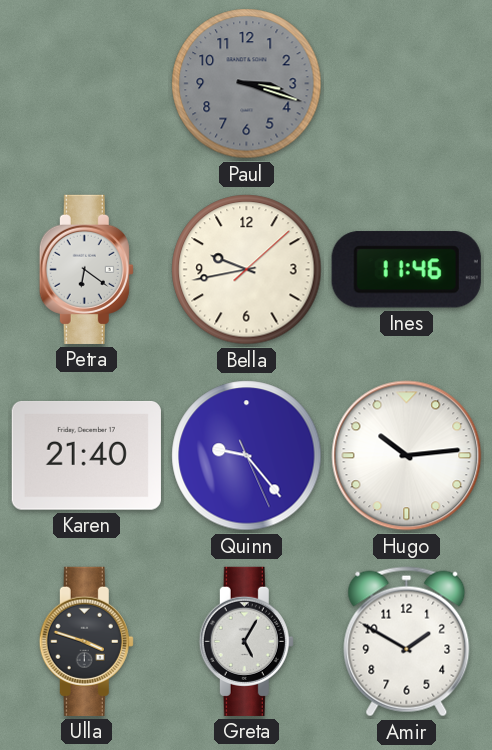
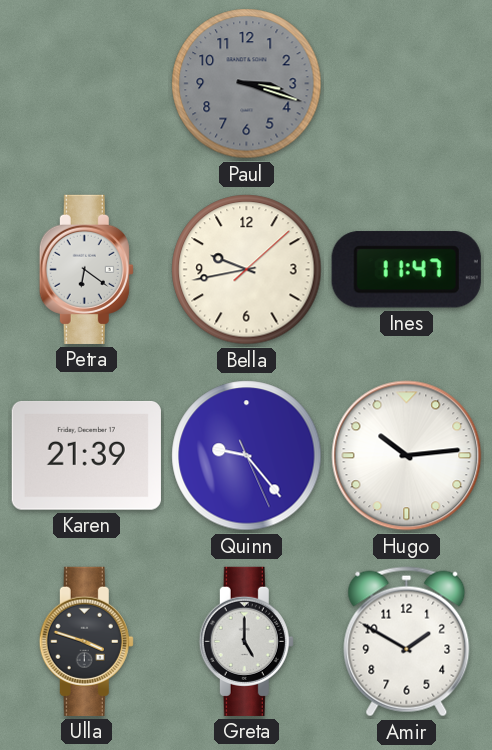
Ines: 11:46 -> 11:47 (406, 270)
Karen: 21:40 -> 21:39 (86, 455)
Greta: 5:05 -> 5:00 (246, 641)
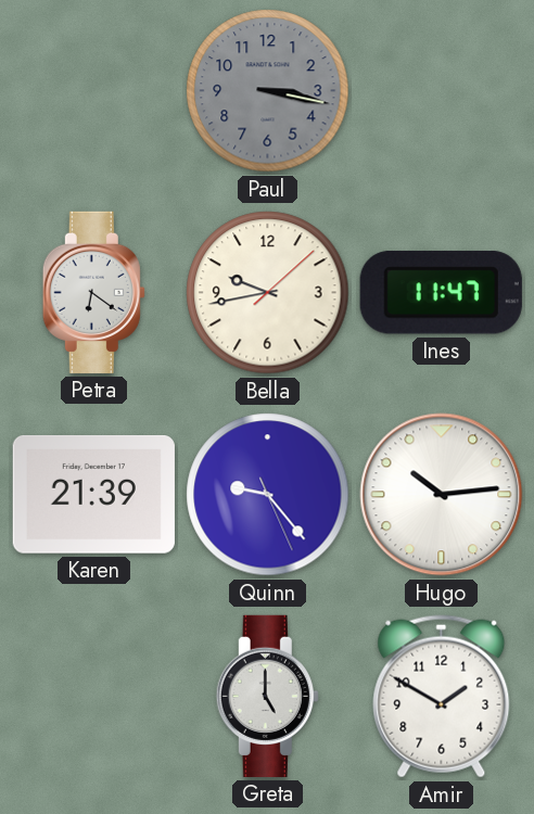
Paul: 3:18 -> 3:17 (268, 91)
Ulla: 3:48 -> none (86, 641)
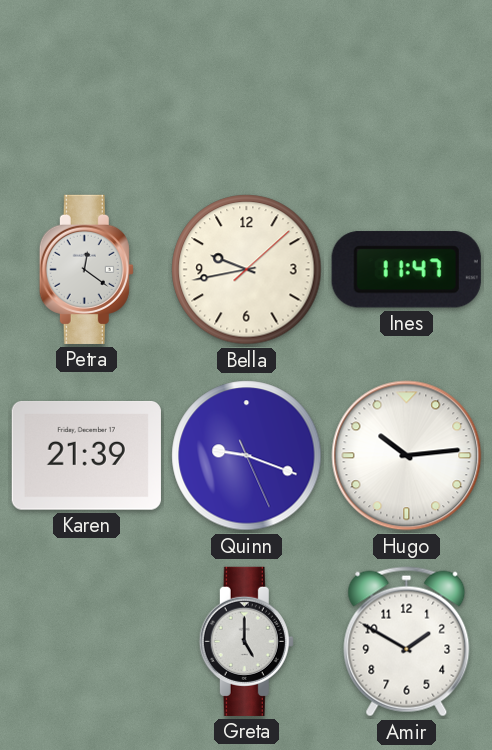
Paul: 3:17 -> none (268, 91)
Petra: 6:21 -> 12:21 (86, 269)
Quinn: 9:23 -> 9:18 (247, 456)
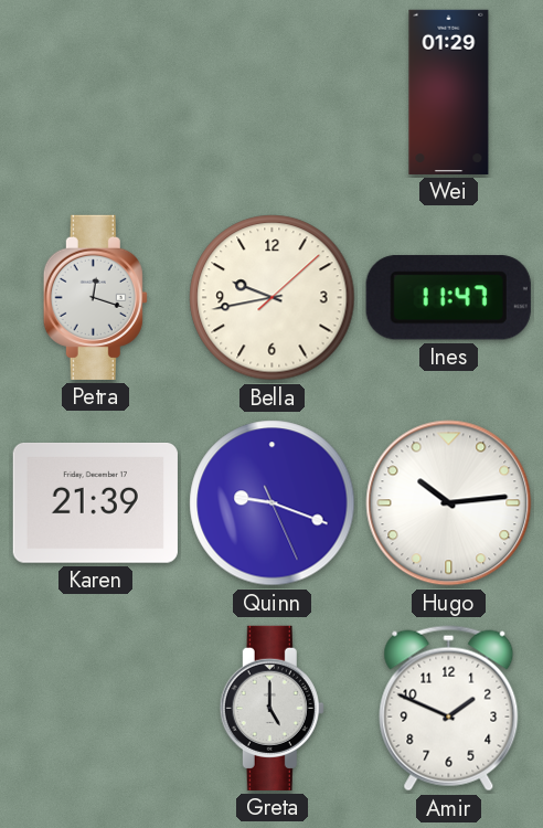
Wei: none -> 01:29 (449, 92)
Petra: 12:21 -> 12:18 (95, 297)
Amir: 1:50 -> 1:49 (449, 709)
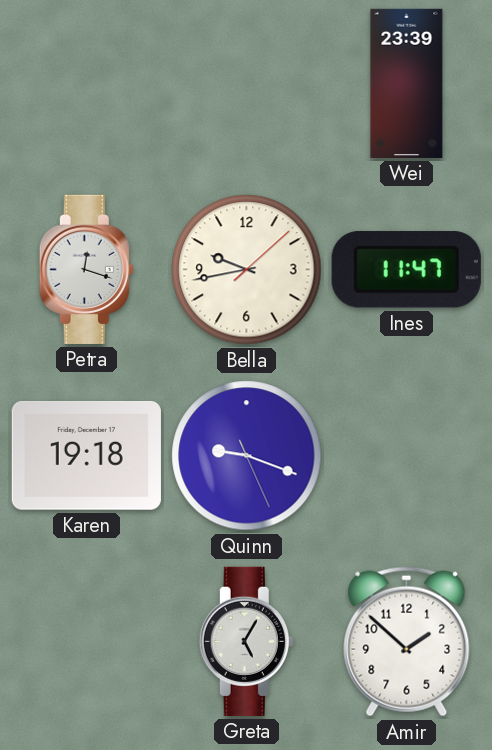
Wei: 01:29 -> 23:39 (407, 83)
Karen: 21:39 -> 19:18 (86, 455)
Hugo: 10:14 -> none (449, 503)
Greta: 5:00 -> 5:05 (246, 641)
Amir: 1:49 -> 1:52 (407, 642)
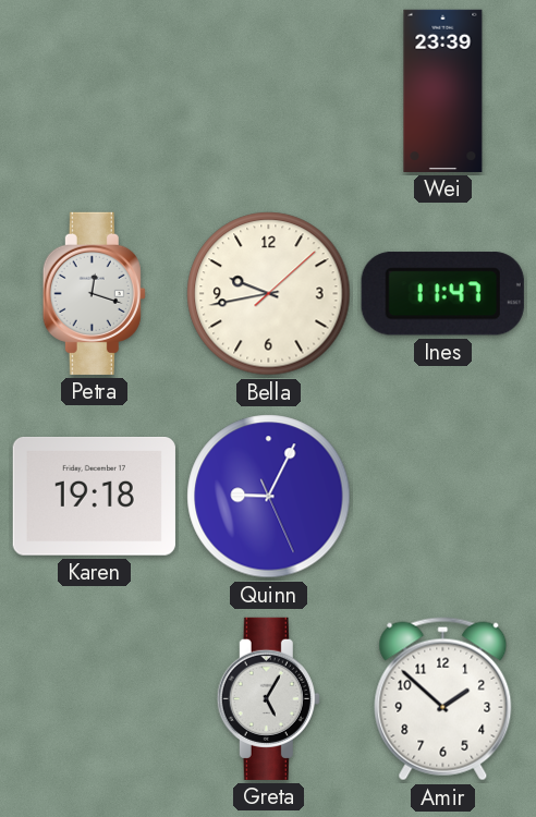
Quinn: 9:18 -> 9:04 (269, 497)
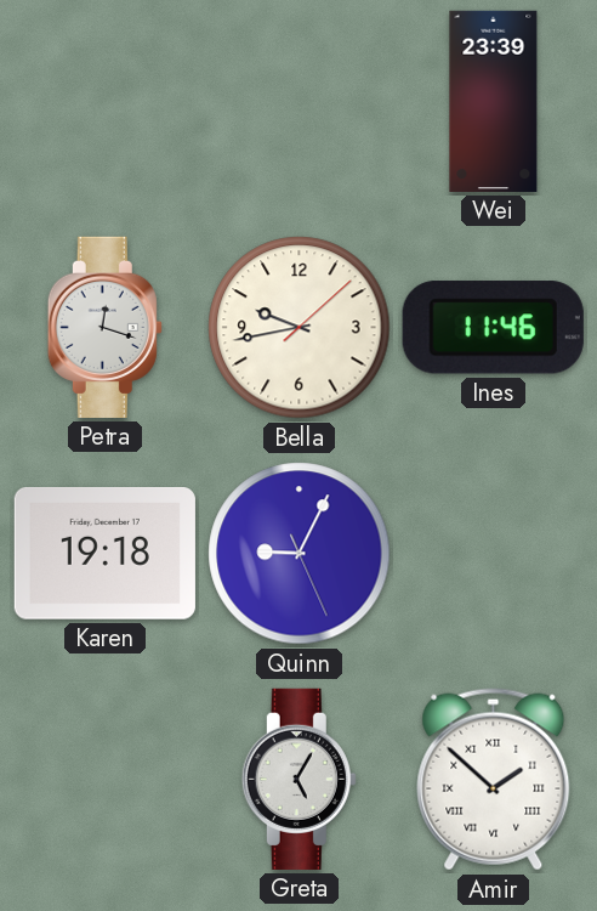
Ines: 11:47 -> 11:46 (493, 328)
Amir numerals: Arabic -> Roman (494, 780)
